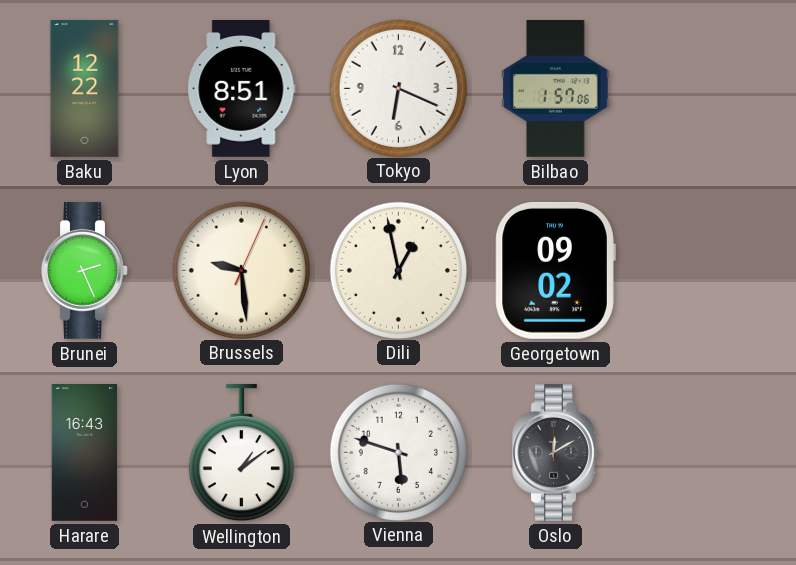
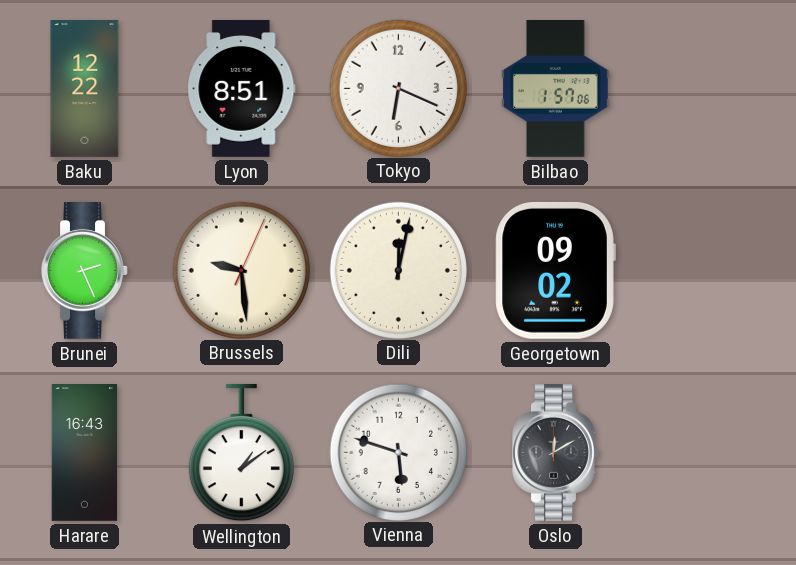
Dili: 12:58 -> 12:02 (398, 270)
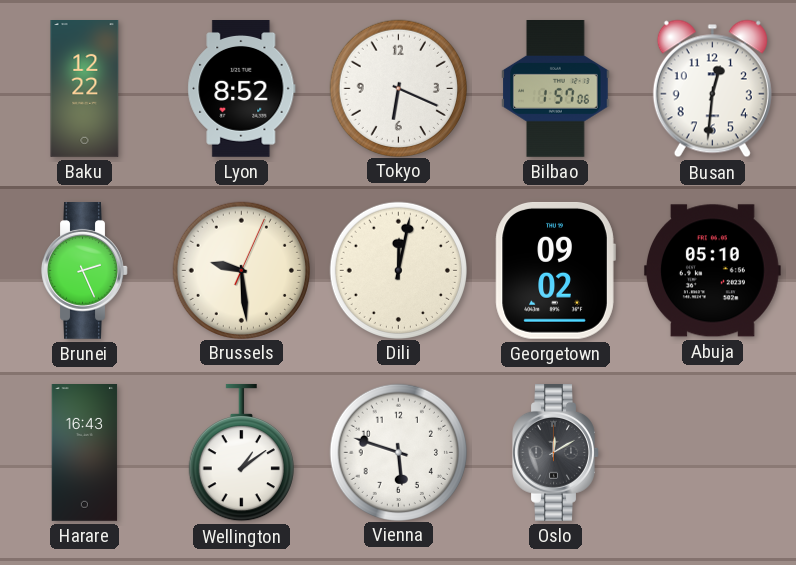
Lyon: 8:51 -> 8:52 (242, 89)
Busan: none -> 12:31 (712, 89)
Abuja: none -> 05:10 (712, 271)
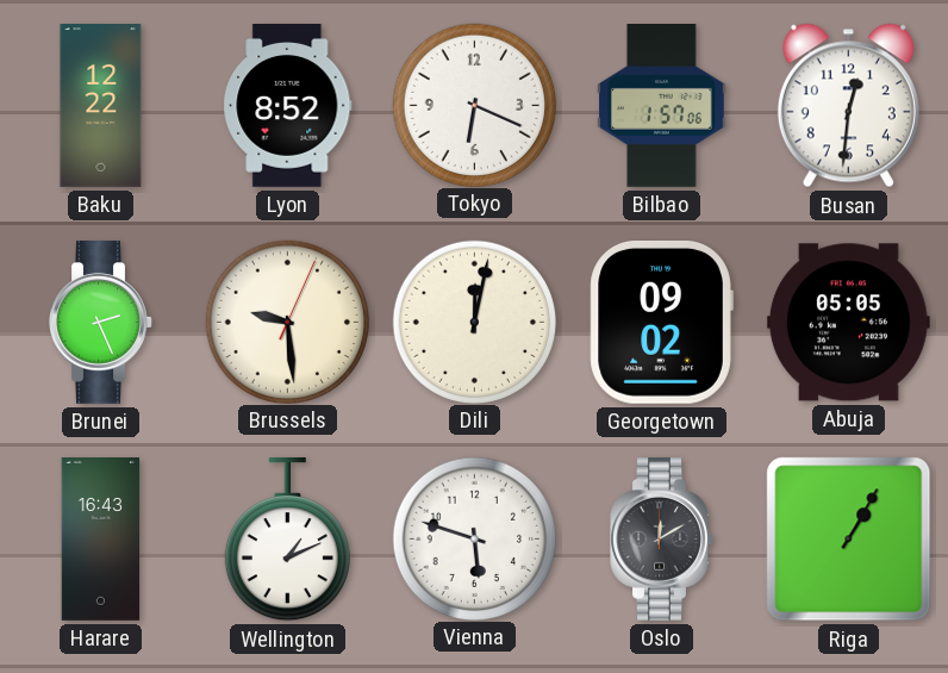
Abuja: 05:10 -> 05:05 (848, 323)
Wellington: 1:09 -> 1:11 (287, 540)
Riga: none -> 1:05 (849, 540)
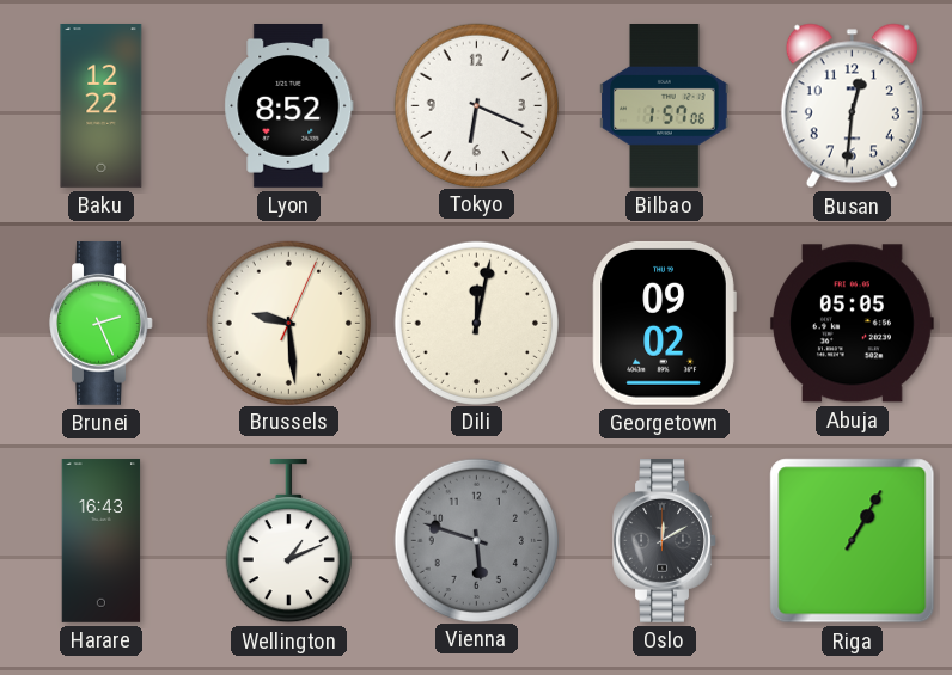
Vienna dial: white -> grey (476, 540)
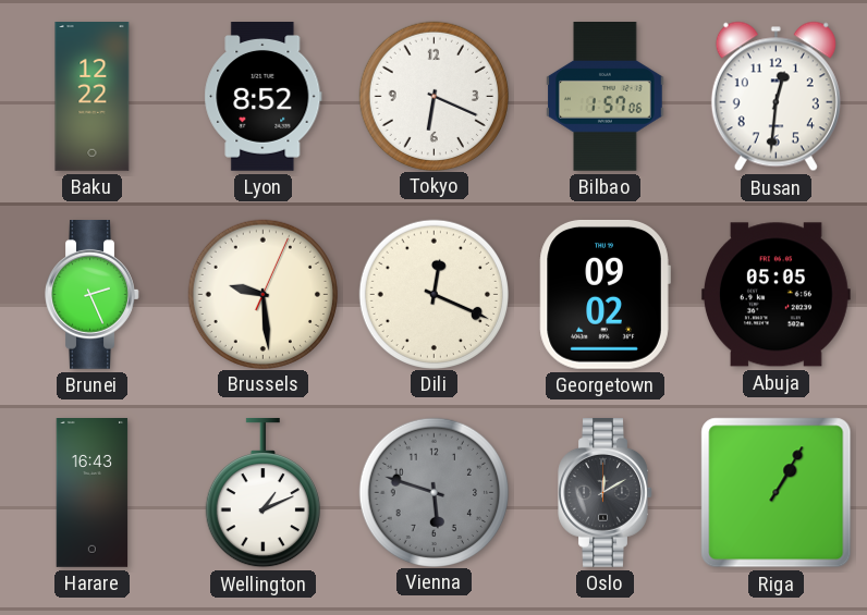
Dili: 12:02 -> 12:19 (433, 294)
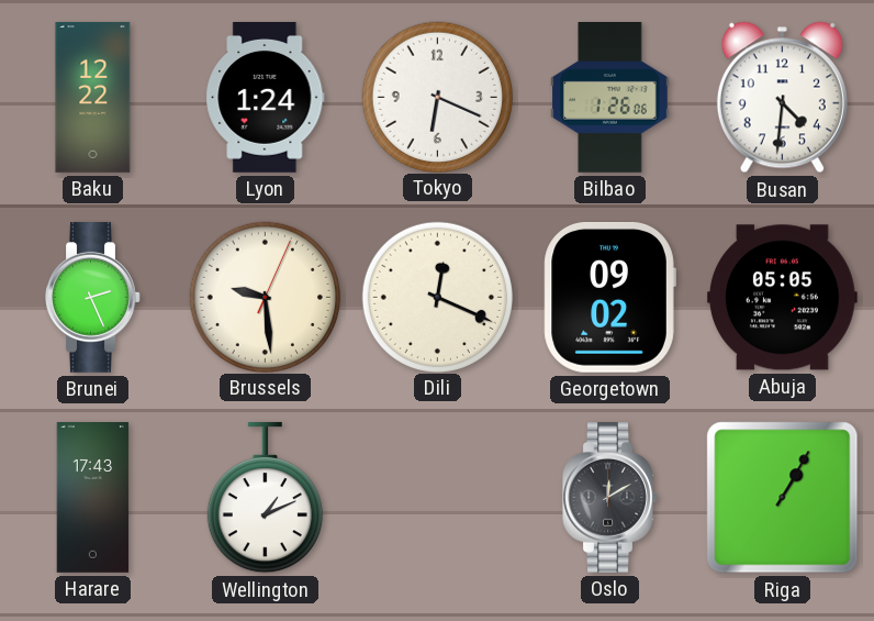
Lyon: 8:52 -> 1:24 (266, 98)
Bilbao: 1:57 -> 1:26 (610, 98)
Busan: 12:31 -> 4:31 (782, 98)
Harare: 16:43 -> 17:43 (93, 498)
Vienna: 5:48 -> none (433, 492)
